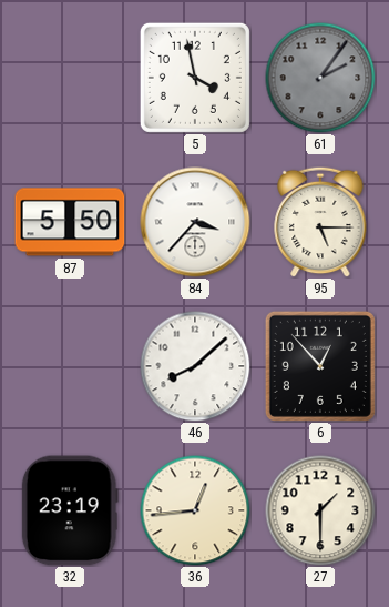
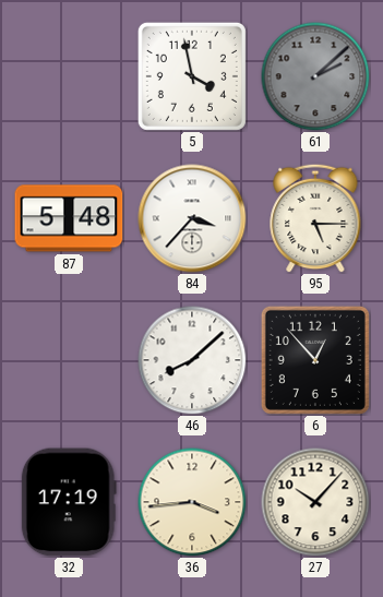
61: 2:06 -> 2:08 (315, 76)
87: 5:50 -> 5:48 (69, 218)
32: 23:19 -> 17:19 (69, 502)
36: 12:44 -> 3:44 (192, 502)
27: 1:30 -> 10:07 (315, 502)
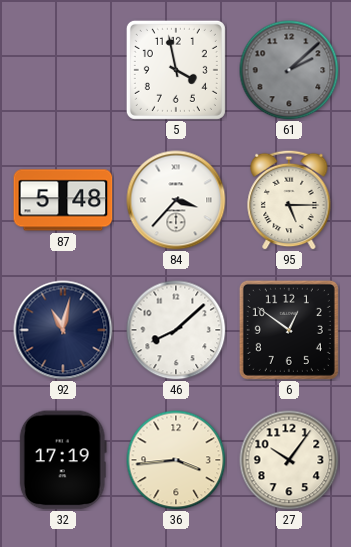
92: none -> 11:02 (63, 330)
6: 12:53 -> 12:51 (289, 330)
27: 10:07 -> 10:06 (289, 460)
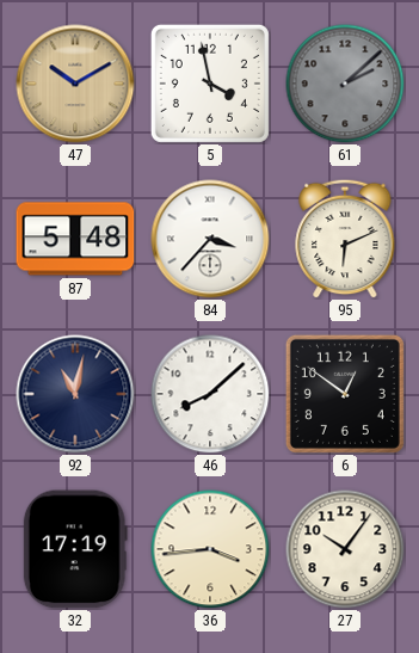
47: none -> 10:10 (75, 84)
95: 5:15 -> 6:11 (345, 239)
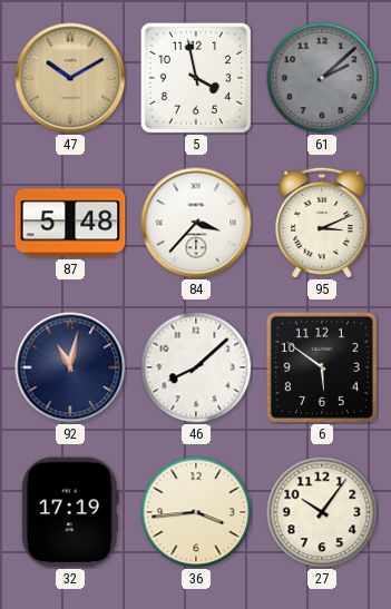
95: 6:11 -> 3:11 (322, 223)
6: 12:51 -> 5:51 (322, 367)
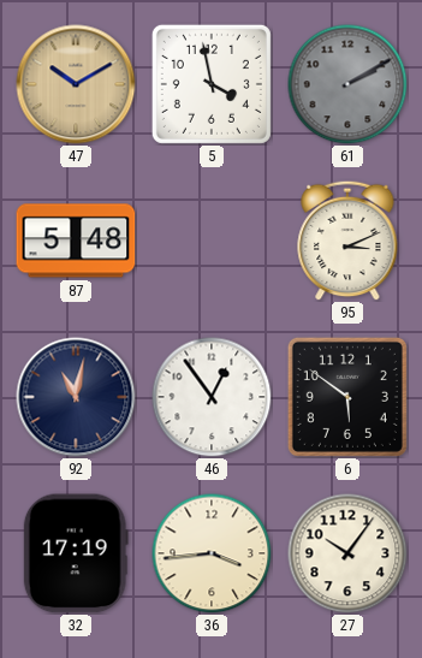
61: 2:08 -> 2:10 (347, 84)
84: 3:37 -> none (196, 223)
46: 8:08 -> 12:54 (212, 397)
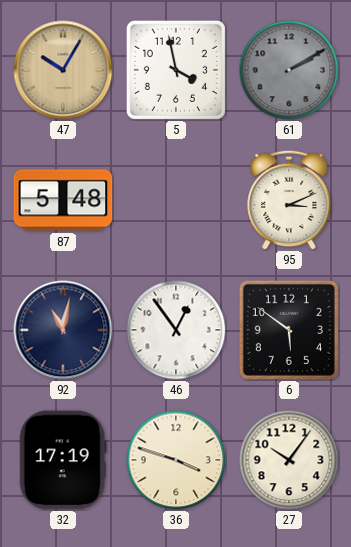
47: 10:10 -> 10:05 (63, 70)
36: 3:44 -> 3:48 (176, 460)
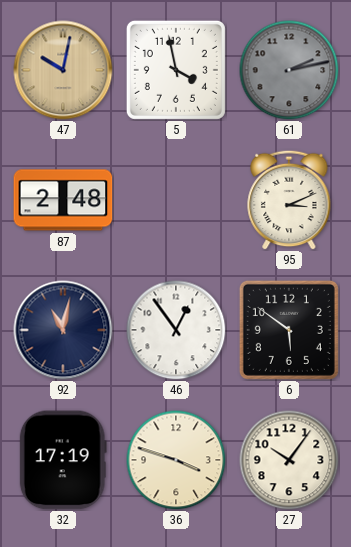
47: 10:05 -> 10:02 (63, 70)
61: 2:10 -> 2:13 (289, 70)
87: 5:48 -> 2:48 (63, 200)
